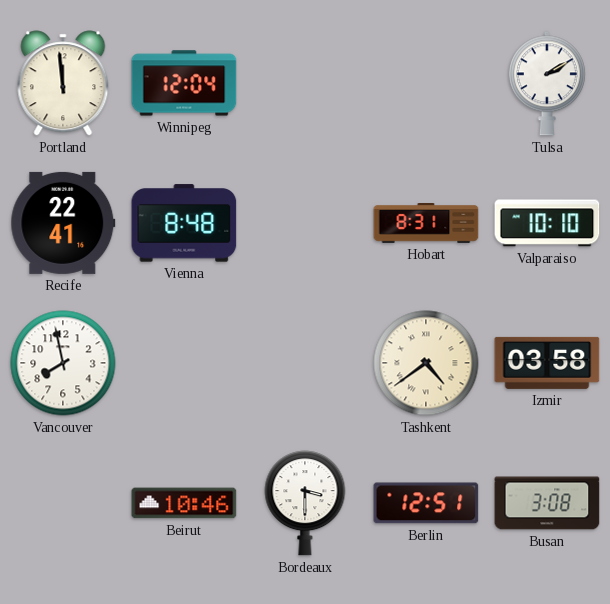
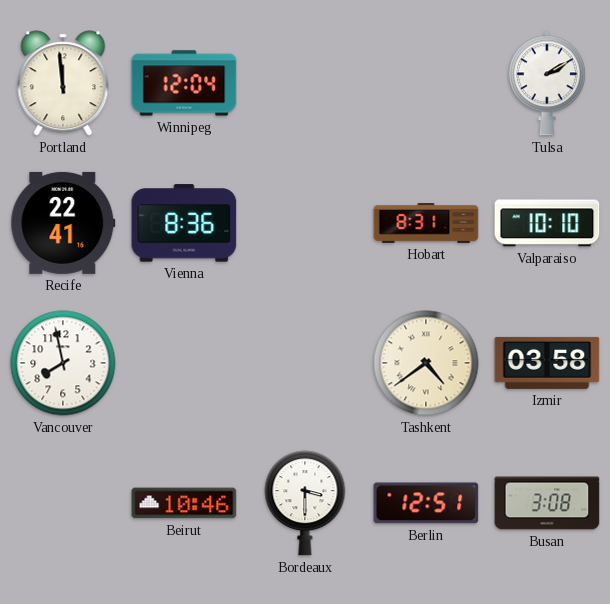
Vienna: 8:48 -> 8:36 (184, 223)
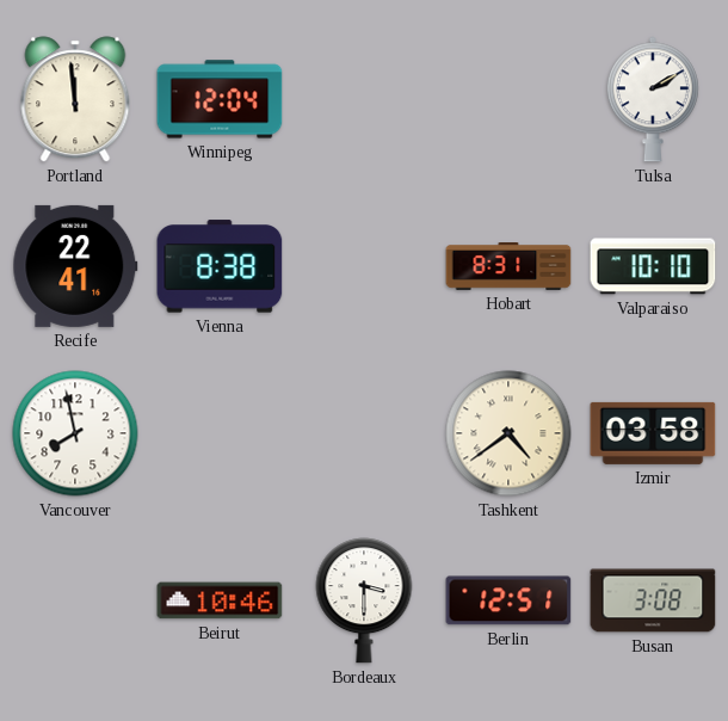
Vienna: 8:36 -> 8:38 (220, 266)
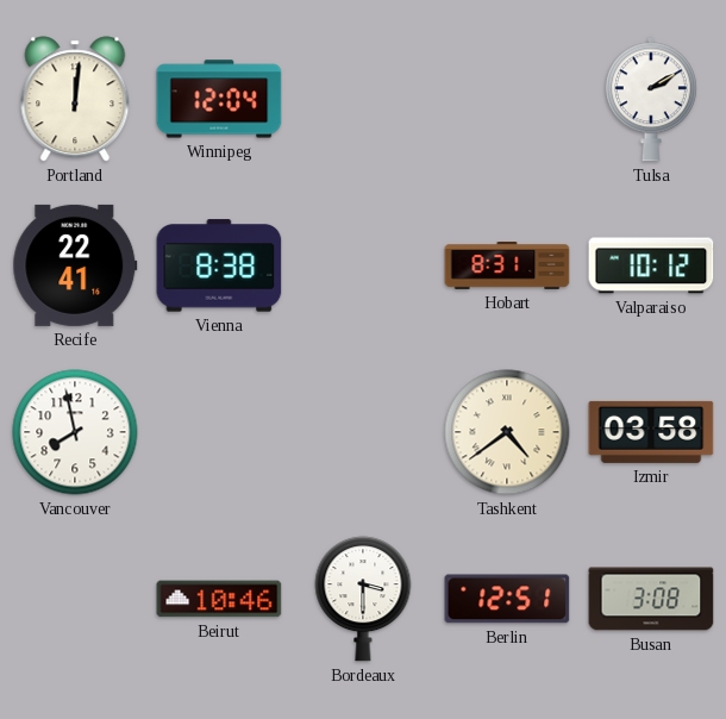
Portland: 11:59 -> 12:01 (75, 99)
Valparaiso: 10:10 -> 10:12 (651, 265)
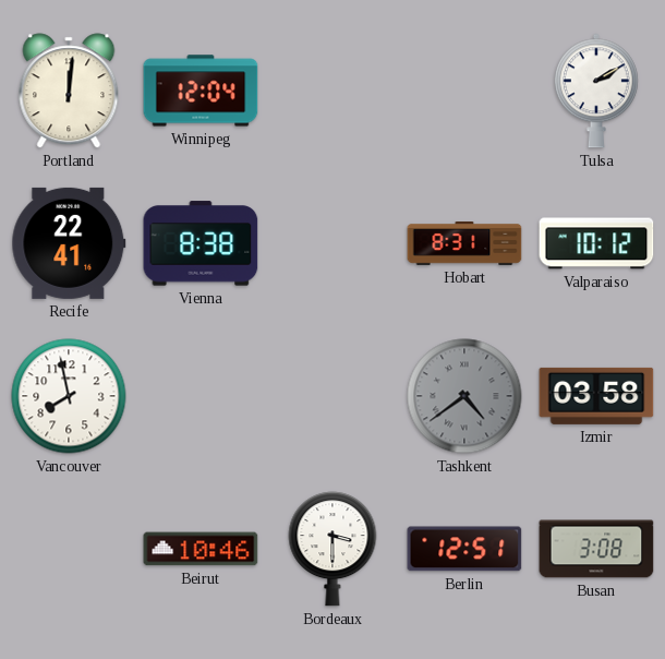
Tashkent dial: cream -> grey (464, 396)
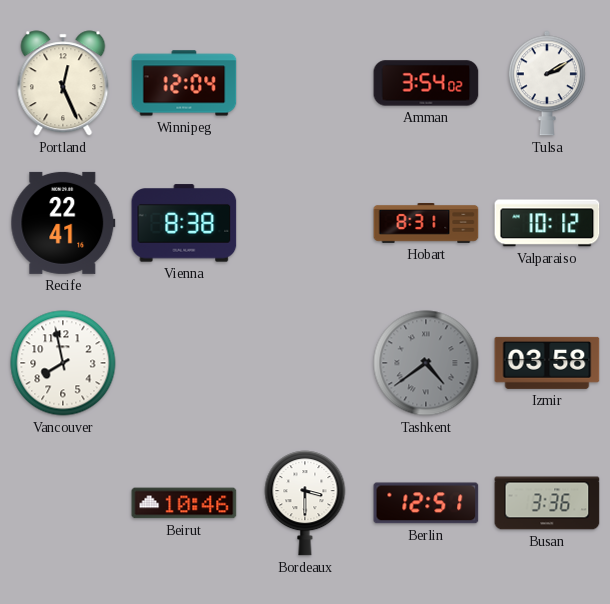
Portland: 12:01 -> 12:26 (63, 83)
Amman: none -> 3:54 (426, 83)
Busan: 3:08 -> 3:36 (547, 503)
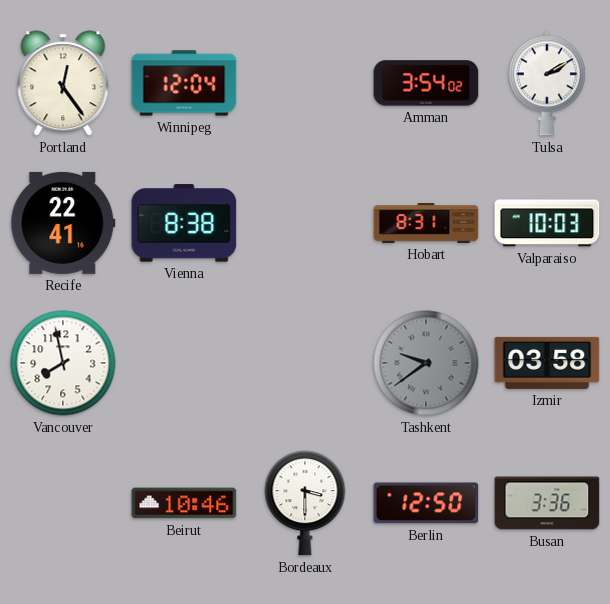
Portland: 12:26 -> 12:24 (63, 83)
Valparaiso: 10:12 -> 10:03 (547, 223)
Tashkent: 4:39 -> 9:39 (426, 363)
Berlin: 12:51 -> 12:50 (426, 503)
